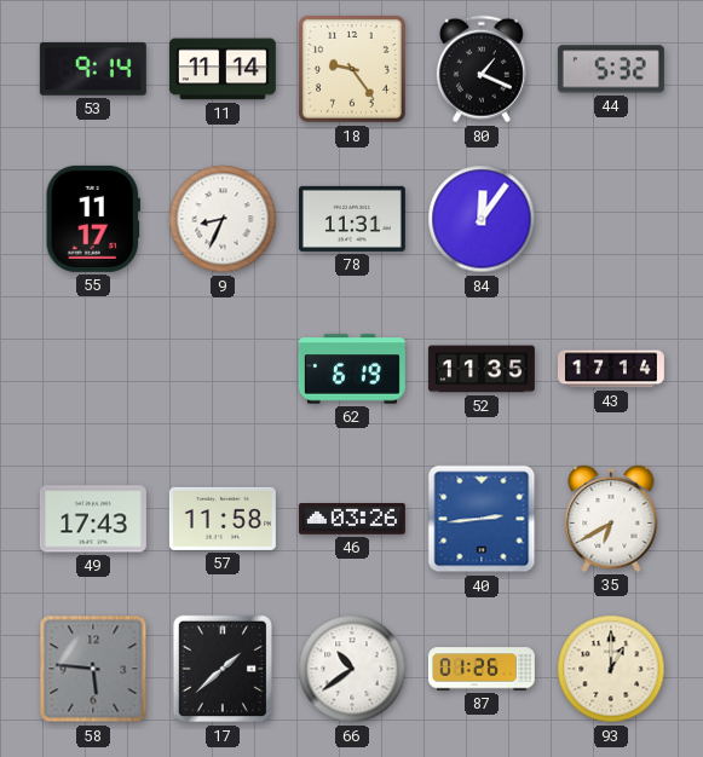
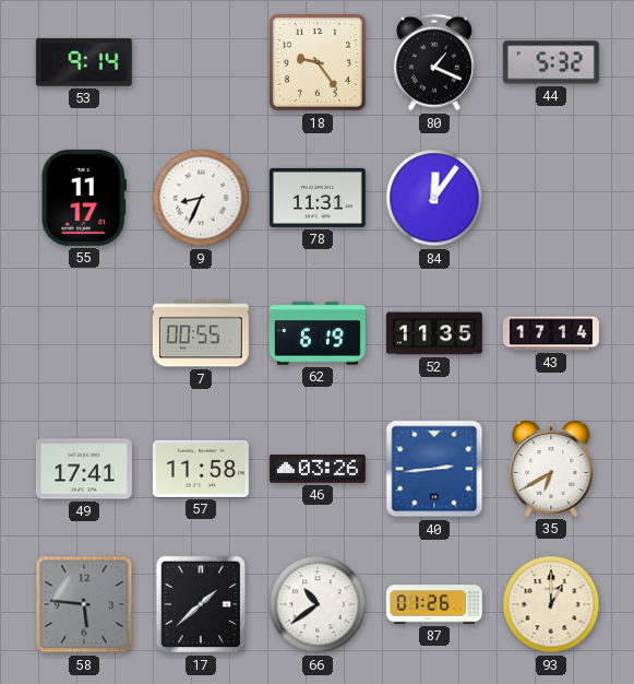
11: 11:14 -> none (223, 69)
7: none -> 00:55 (201, 333)
49: 17:43 -> 17:41 (84, 469)
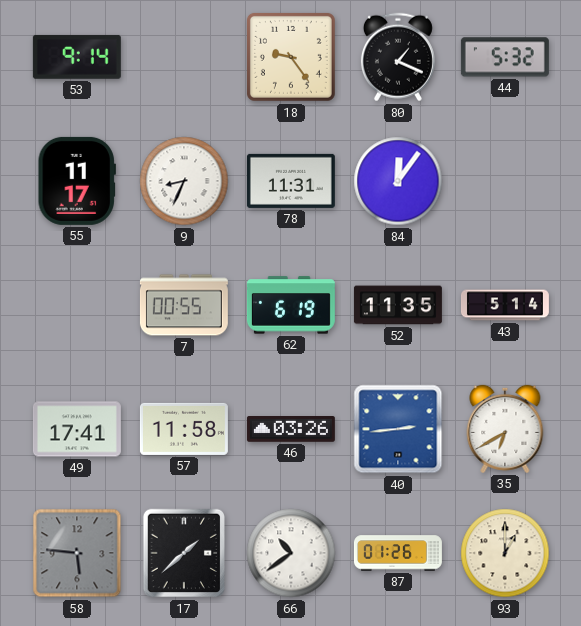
43: 17:14 -> 5:14 (505, 305)
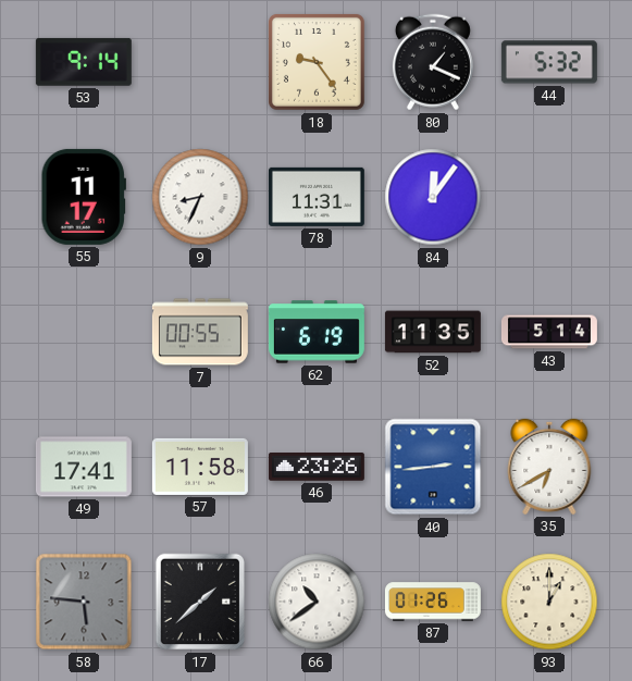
46: 03:26 -> 23:26 (317, 468)
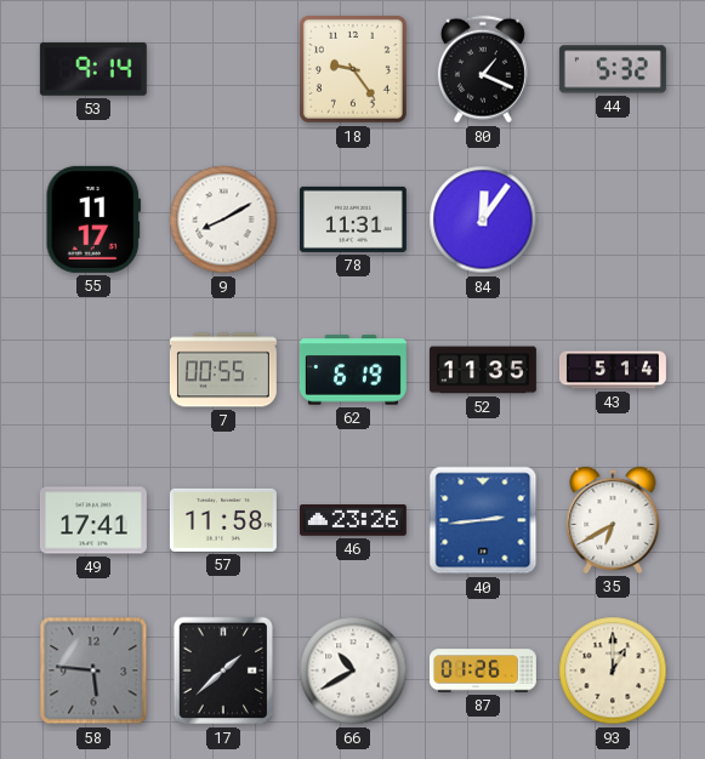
9: 8:34 -> 8:10 (223, 219)
66: 10:39 -> 10:40 (353, 670)
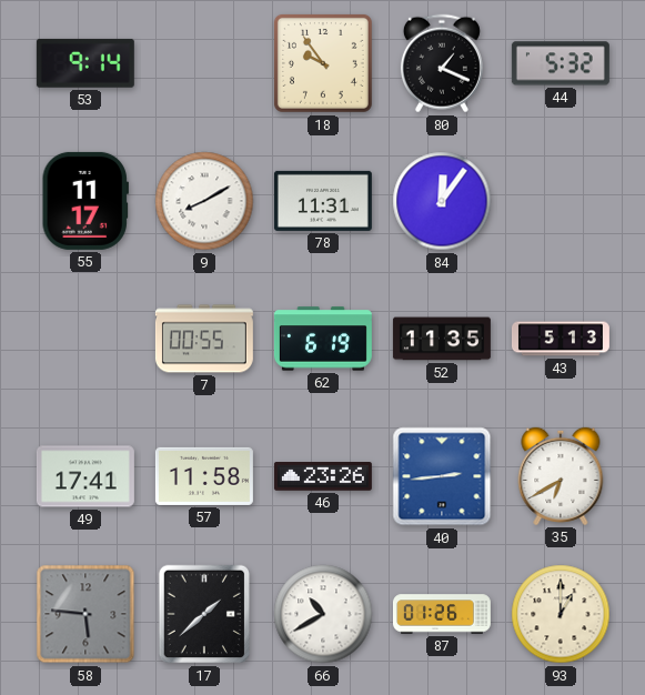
18: 9:24 -> 9:54 (323, 63)
43: 5:14 -> 5:13 (561, 339)
